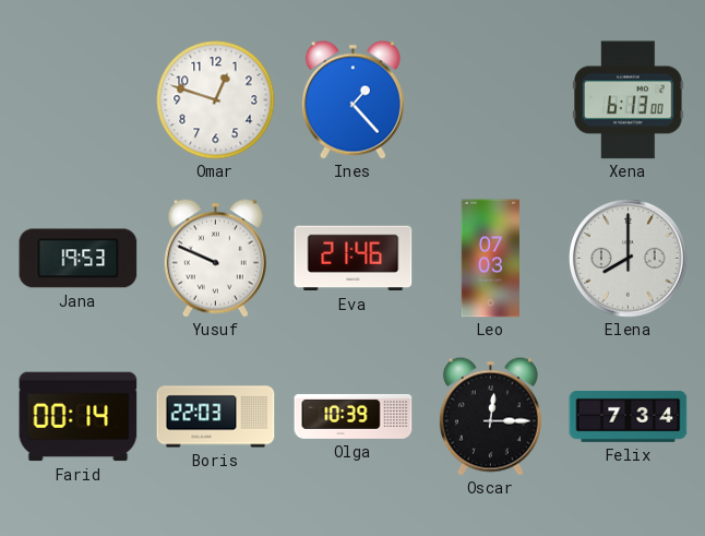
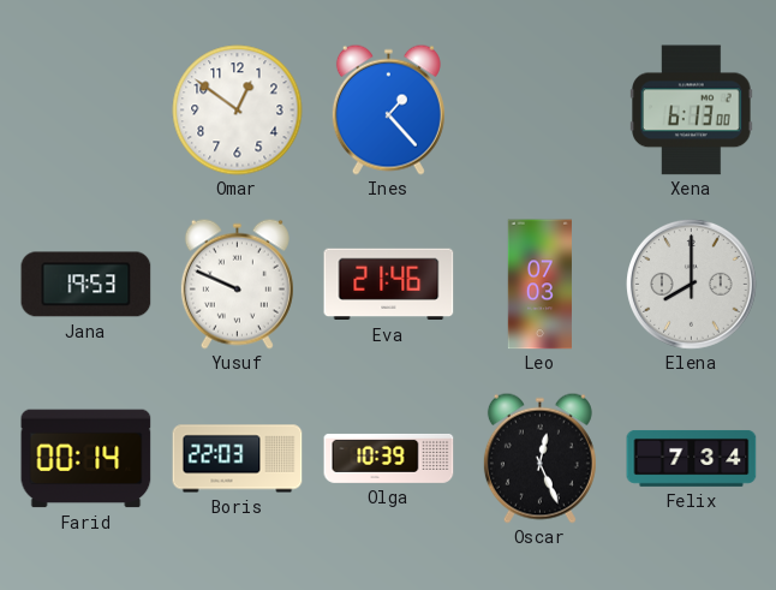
Omar: 12:48 -> 12:51 (238, 111)
Oscar: 12:15 -> 12:26 (539, 458)
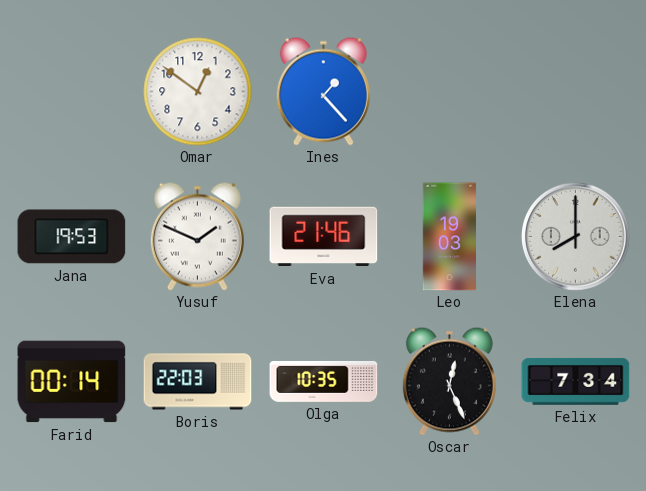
Xena: 6:13 -> none (692, 111)
Yusuf: 9:49 -> 1:49 (197, 236)
Leo: 07:03 -> 19:03 (449, 237)
Olga: 10:39 -> 10:35 (324, 381)
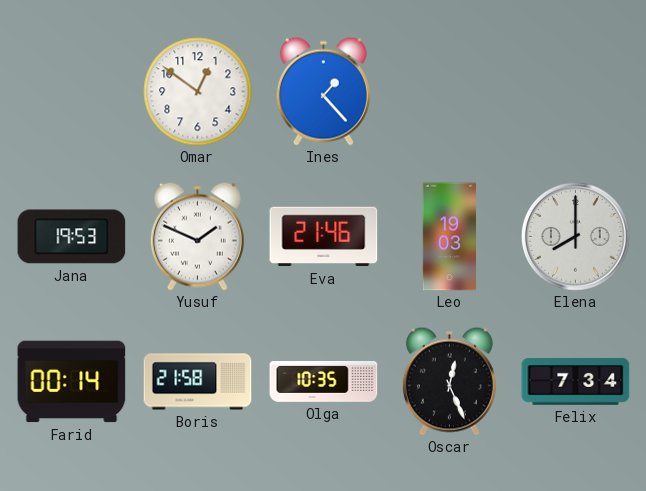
Boris: 22:03 -> 21:58 (198, 382)
